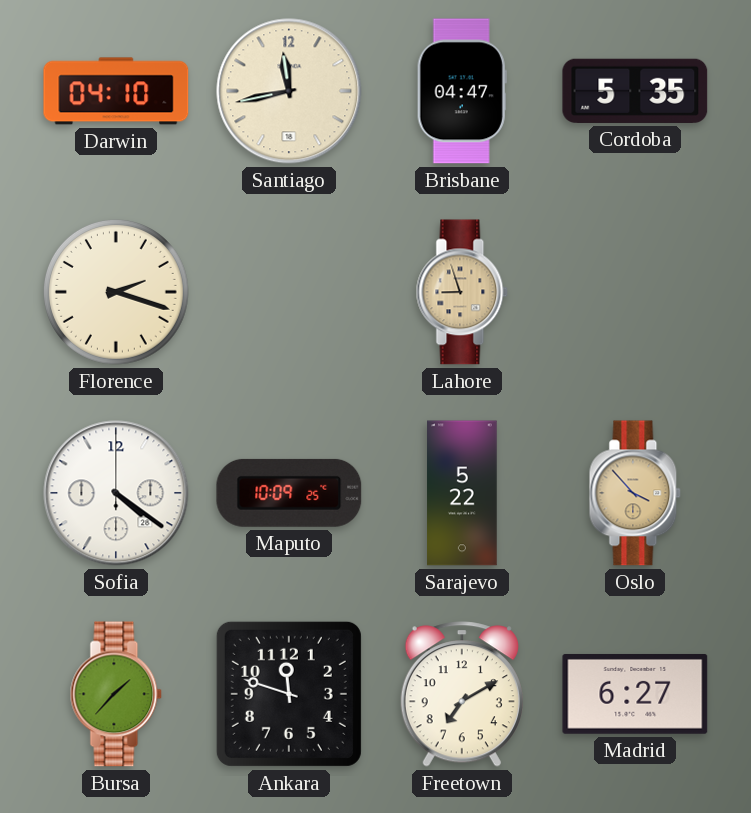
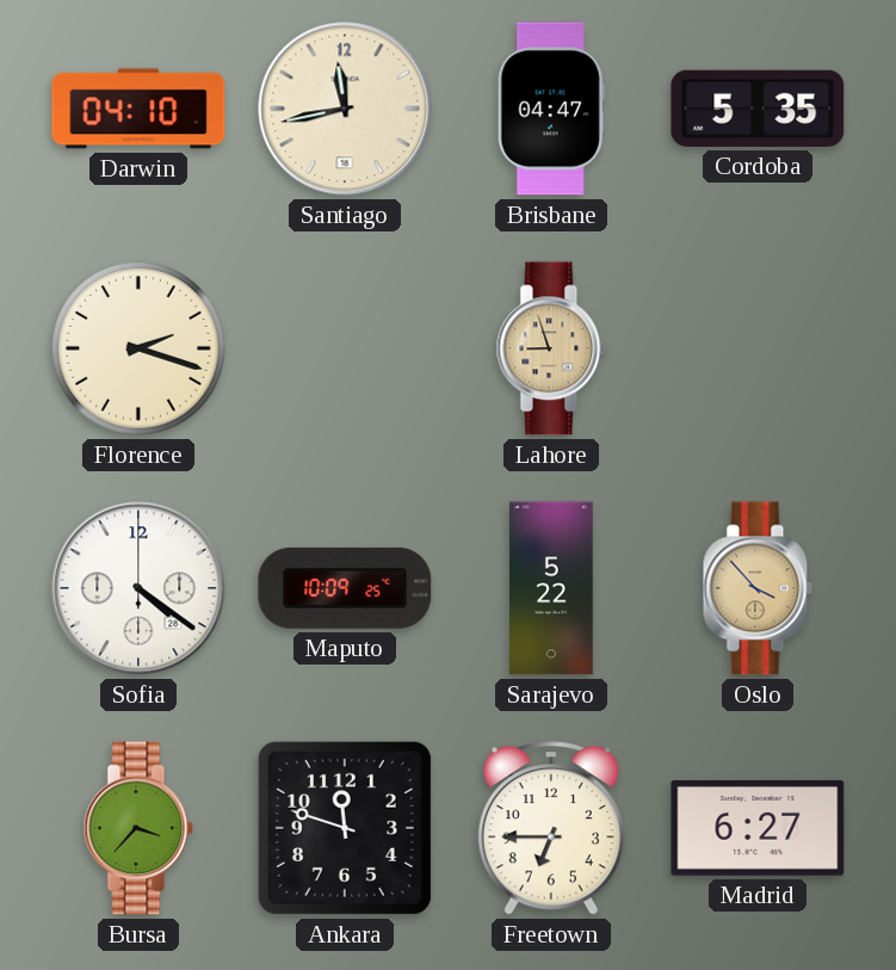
Bursa: 1:37 -> 3:37 (138, 828)
Freetown: 7:10 -> 6:45 (551, 828)
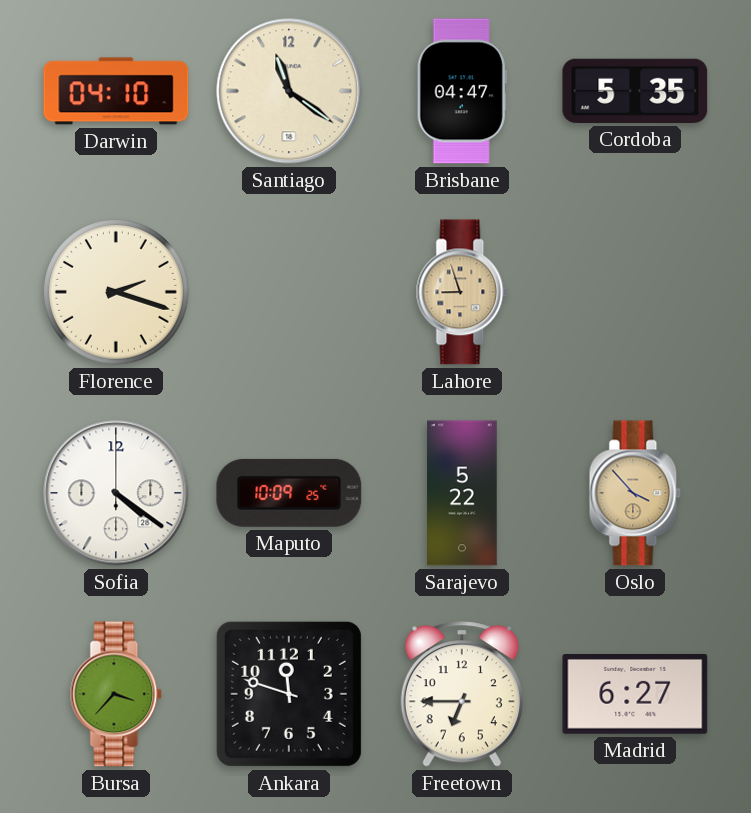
Santiago: 11:43 -> 11:21 (289, 91)
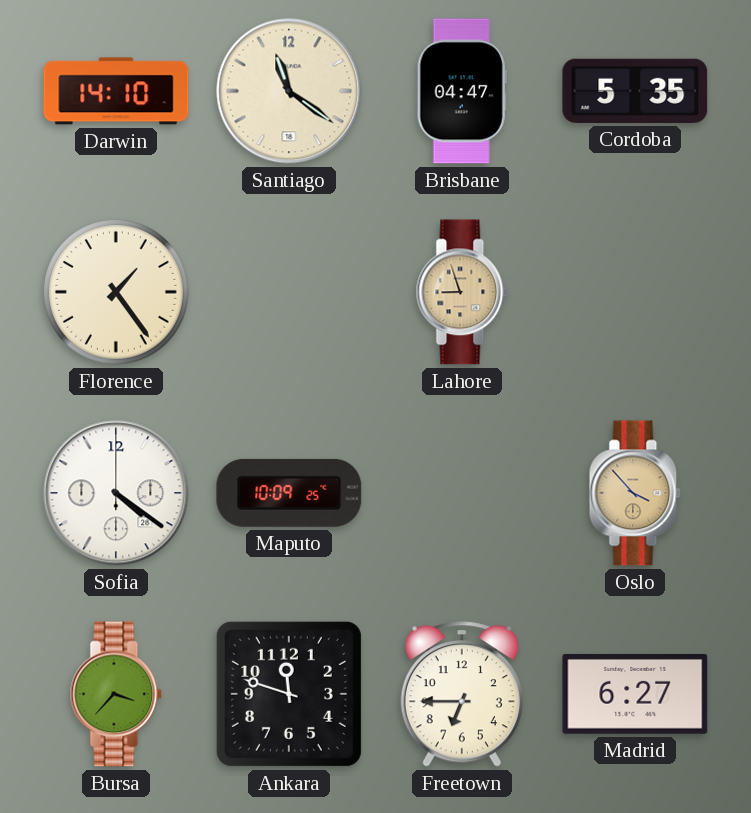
Darwin: 04:10 -> 14:10 (116, 91)
Florence: 2:18 -> 1:24 (116, 292)
Sarajevo: 5:22 -> none (462, 493)
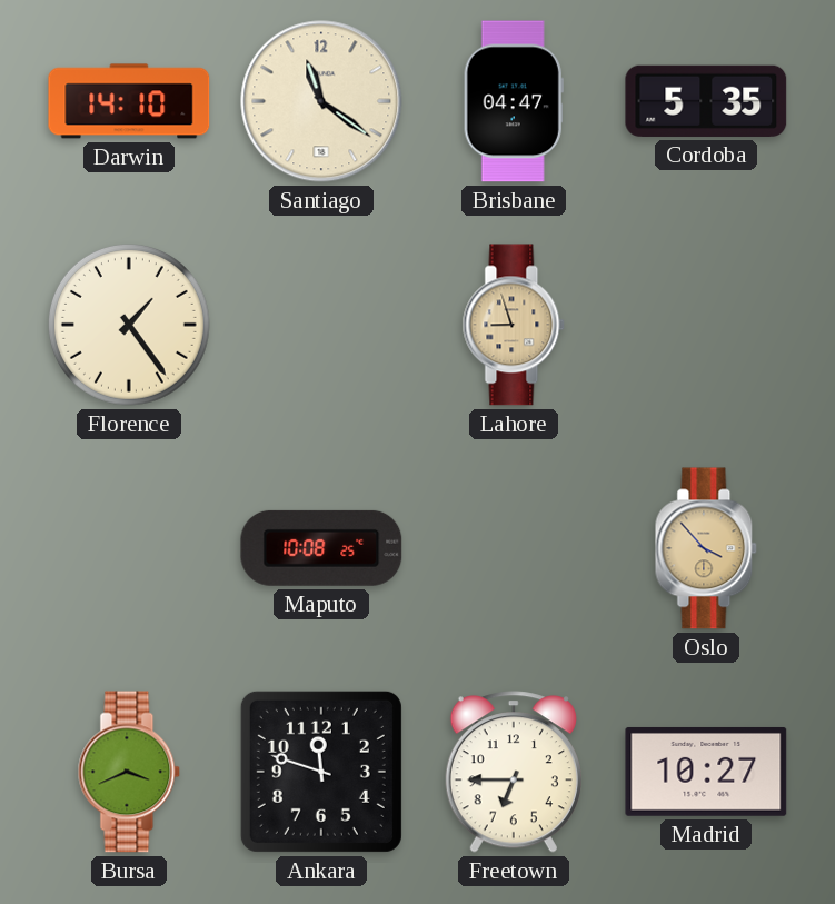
Sofia: 4:21 -> none (116, 493)
Maputo: 10:09 -> 10:08 (321, 548)
Bursa: 3:37 -> 3:41 (129, 772)
Madrid: 6:27 -> 10:27 (706, 772)
